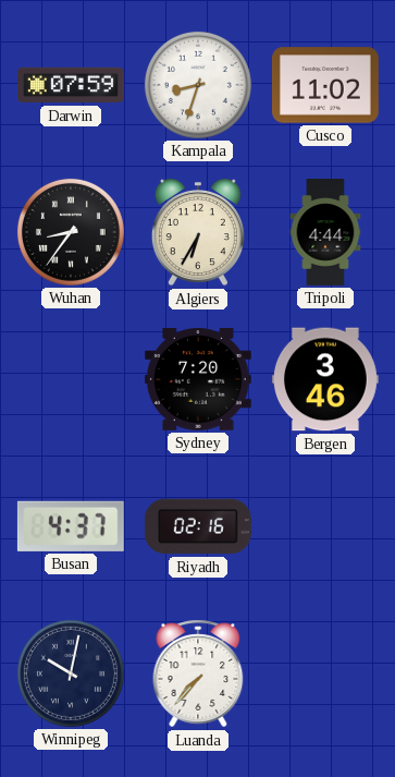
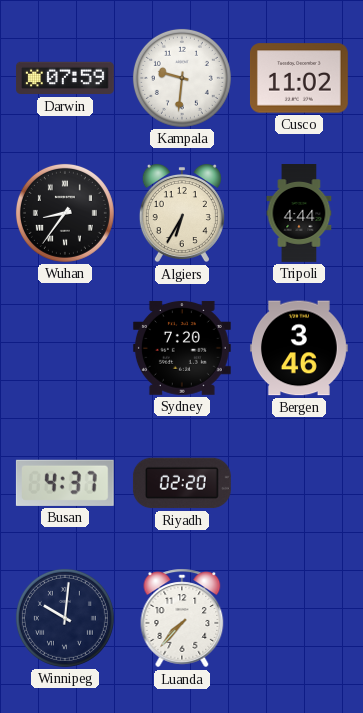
Kampala: 8:33 -> 9:31 (182, 78)
Riyadh: 02:16 -> 02:20 (182, 483)
Winnipeg: 10:02 -> 10:01 (65, 618)
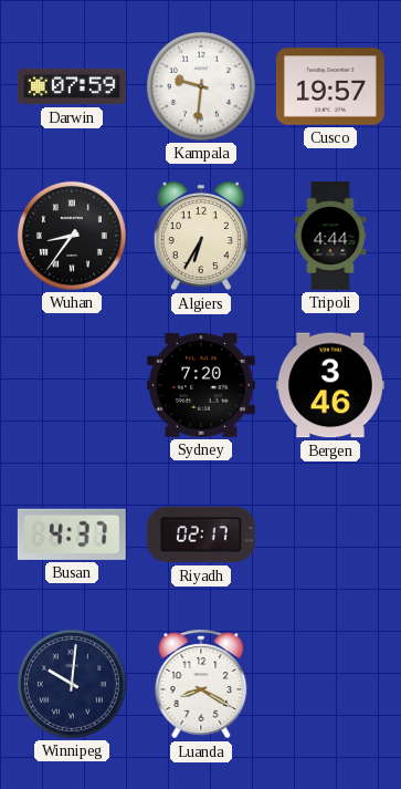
Cusco: 11:02 -> 19:57 (330, 86)
Riyadh: 02:20 -> 02:17 (201, 534)
Luanda: 7:37 -> 8:20 (201, 684)
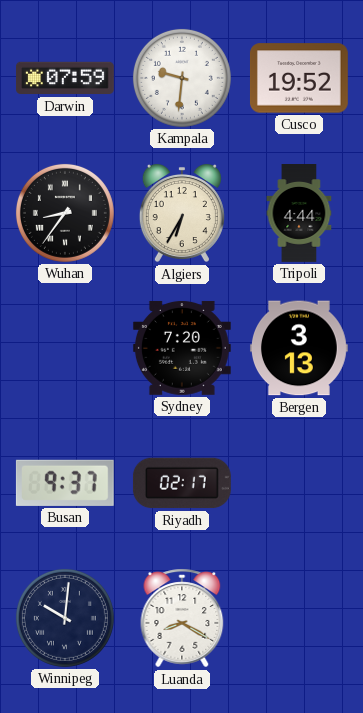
Cusco: 19:57 -> 19:52 (299, 78)
Bergen: 3:46 -> 3:13 (299, 348)
Busan: 4:37 -> 9:37 (65, 483)
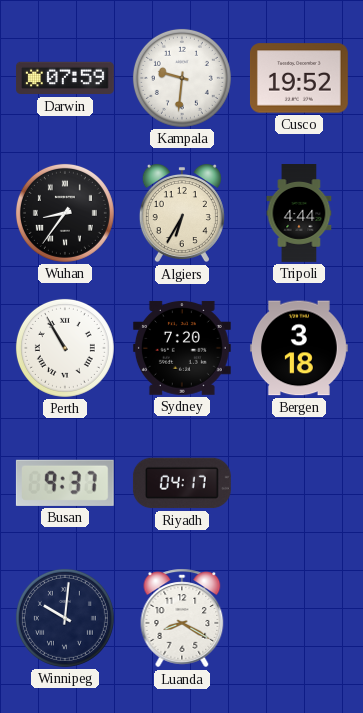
Perth: none -> 10:55 (65, 348)
Bergen: 3:13 -> 3:18 (299, 348)
Riyadh: 02:17 -> 04:17 (182, 483)
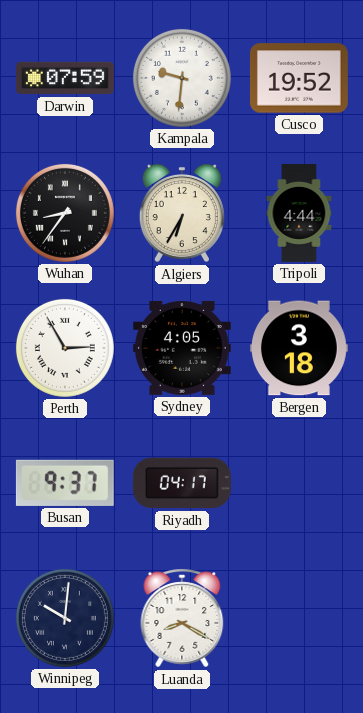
Perth: 10:55 -> 2:55 (65, 348)
Sydney: 7:20 -> 4:05 (182, 348)
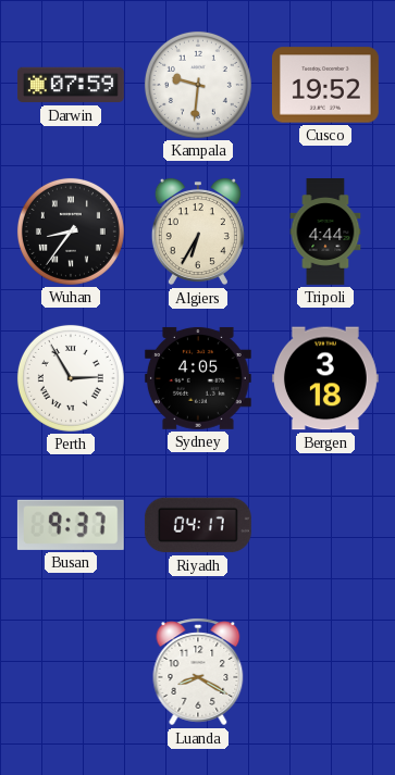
Winnipeg: 10:01 -> none (65, 618)
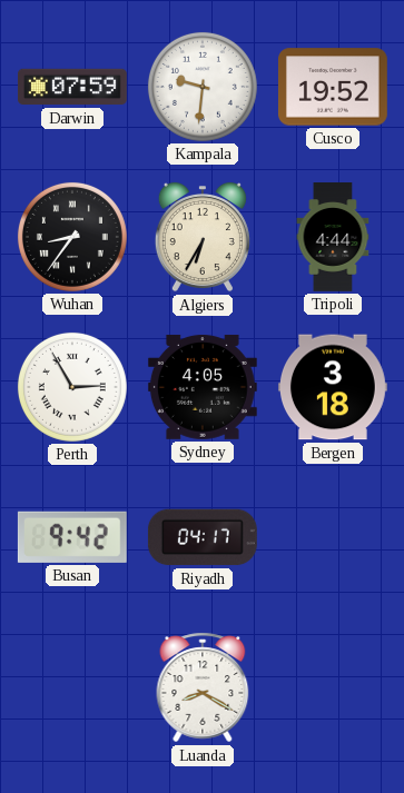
Busan: 9:37 -> 9:42 (72, 537)
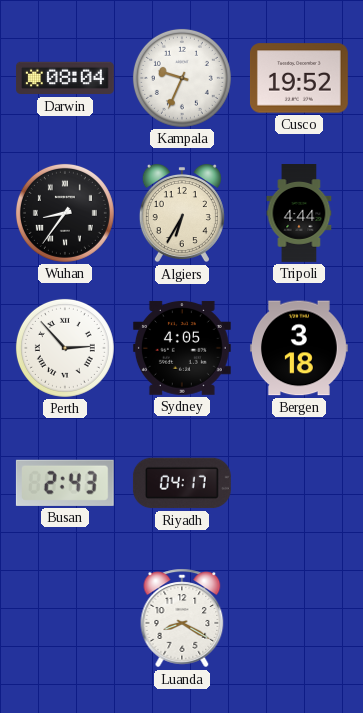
Darwin: 07:59 -> 08:04 (66, 78)
Kampala: 9:31 -> 9:34 (182, 78)
Perth: 2:55 -> 2:53 (65, 348)
Busan: 9:42 -> 2:43 (65, 483)
